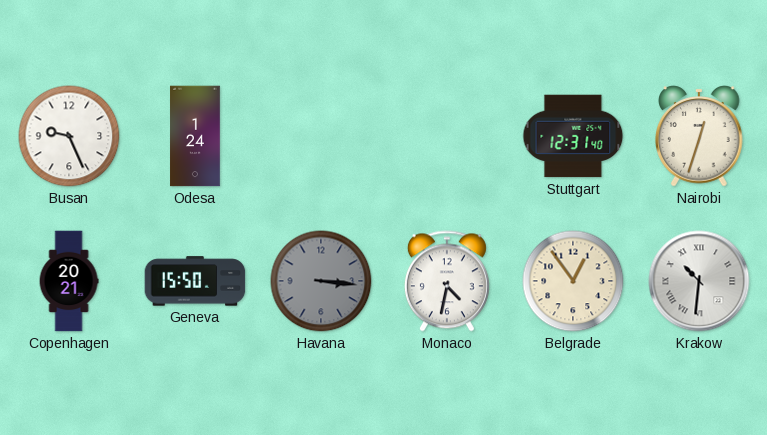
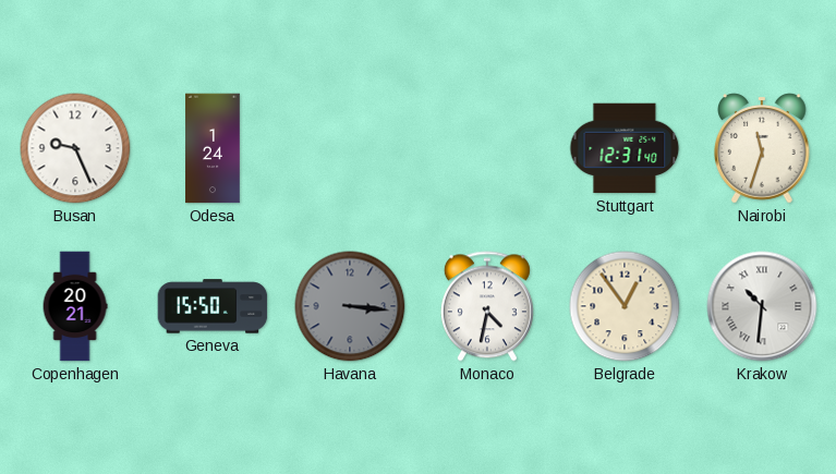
Nairobi: 12:33 -> 11:33 (762, 148)
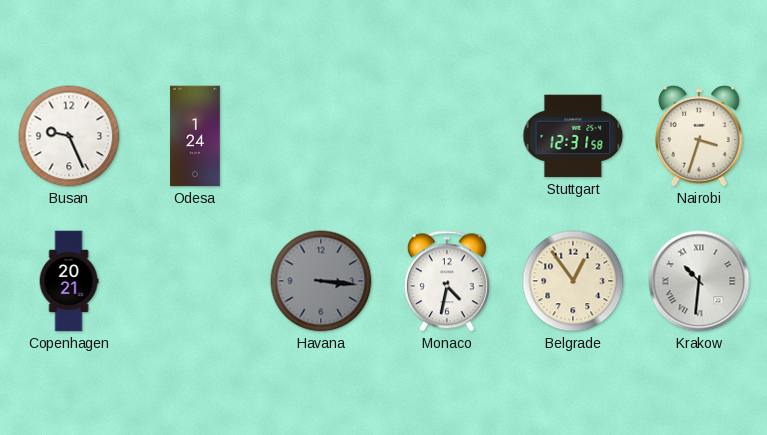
Stuttgart: 12:31:40 -> 12:31:58 (573, 136)
Nairobi: 11:33 -> 3:33 (699, 136)
Geneva: 15:50 -> none (213, 306)
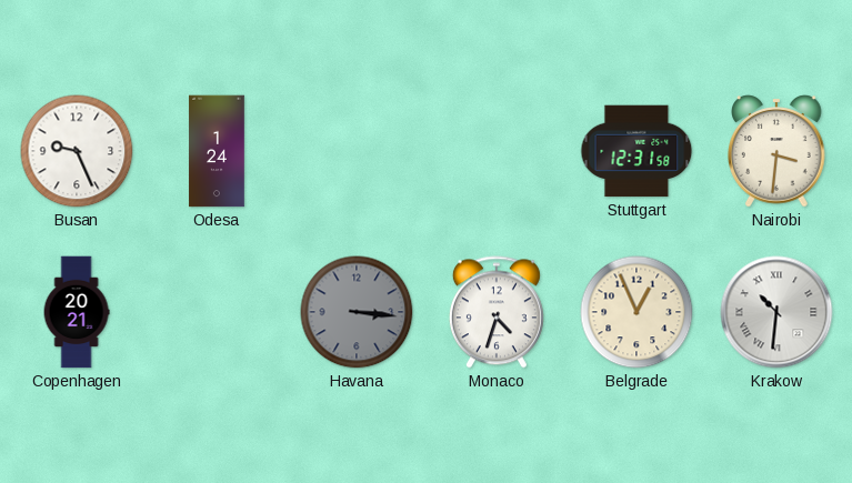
Nairobi: 3:33 -> 3:31 (776, 151)
Monaco: 4:32 -> 4:33 (497, 312)
Belgrade: 12:54 -> 12:56 (637, 312)
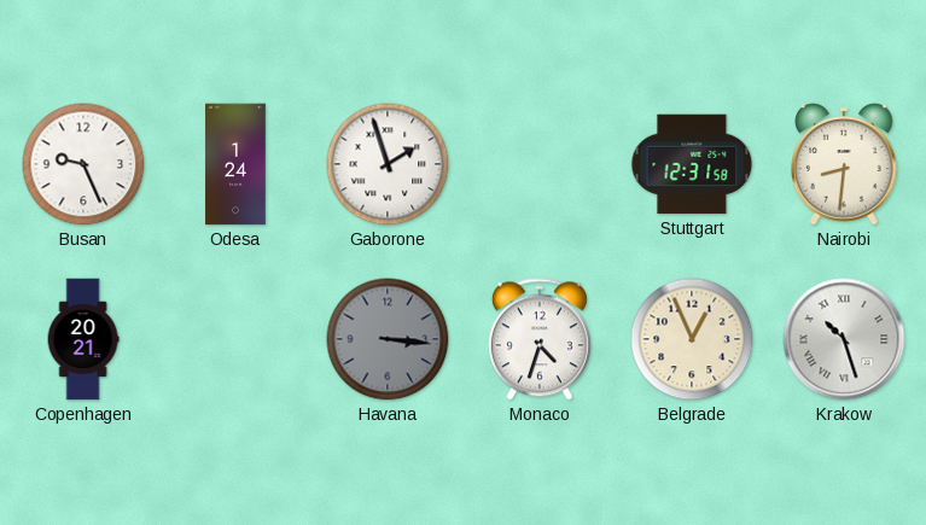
Gaborone: none -> 1:57 (388, 164)
Nairobi: 3:31 -> 8:31 (844, 164)
Krakow: 10:31 -> 10:27 (844, 339)
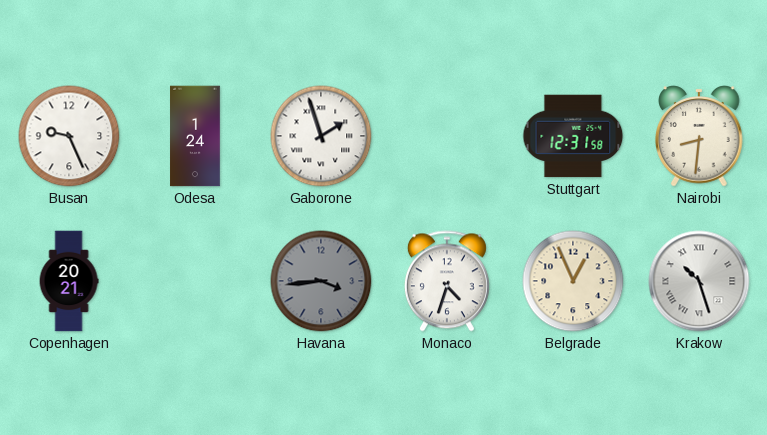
Havana: 3:16 -> 3:44 (321, 281)
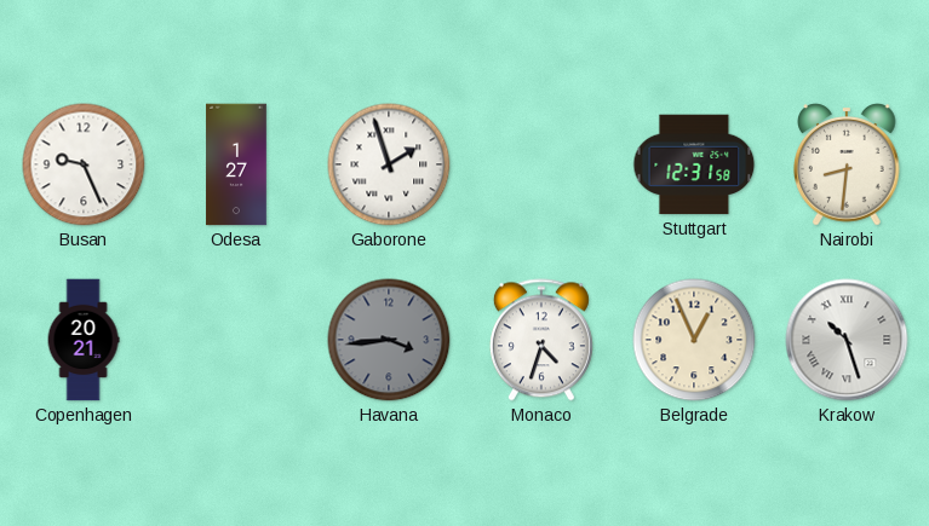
Odesa: 1:24 -> 1:27 (236, 164)
